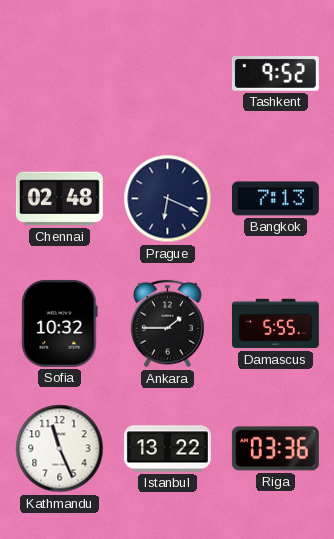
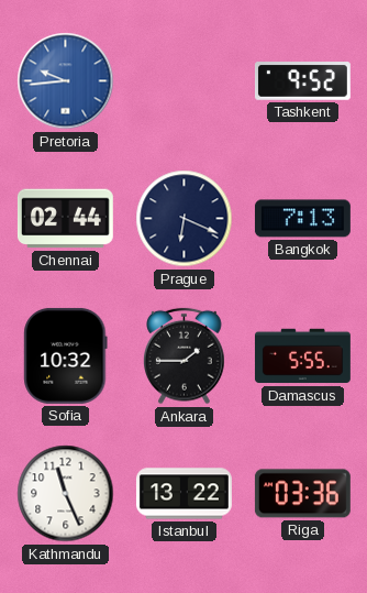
Pretoria: none -> 9:44 (66, 81)
Chennai: 02:48 -> 02:44 (65, 219)
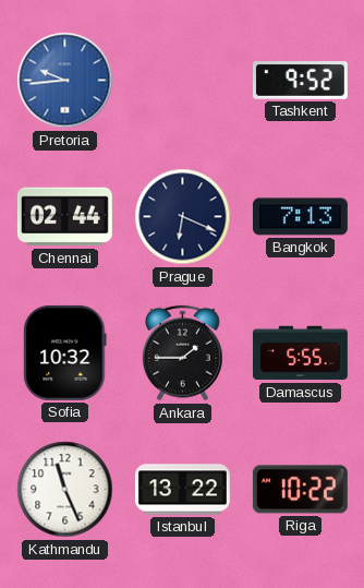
Riga: 03:36 -> 10:22 (300, 490)
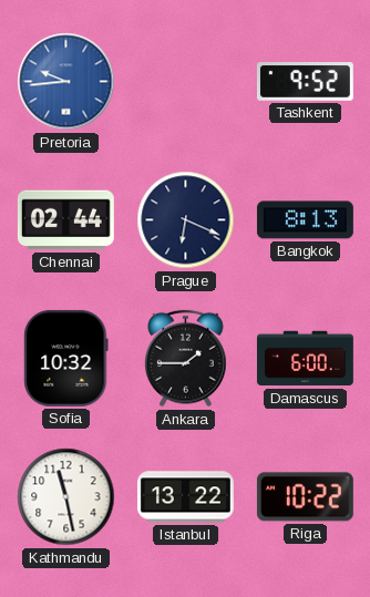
Bangkok: 7:13 -> 8:13 (305, 220)
Damascus: 5:55 -> 6:00 (305, 359)
Kathmandu: 11:26 -> 11:28 (66, 497)
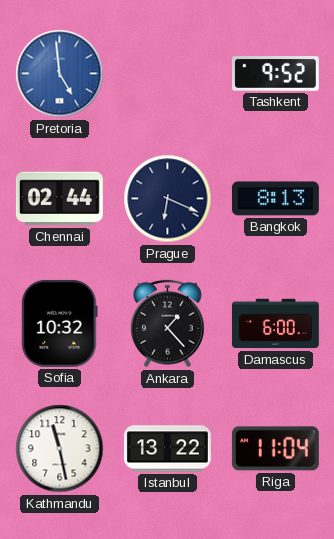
Pretoria: 9:44 -> 4:59 (60, 74)
Ankara: 1:45 -> 1:23 (168, 324)
Riga: 10:22 -> 11:04 (275, 449)
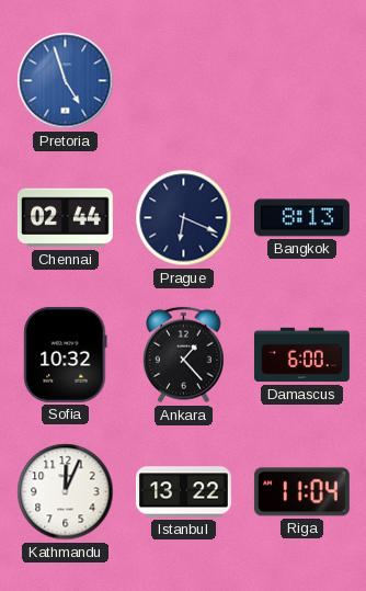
Pretoria: 4:59 -> 4:57 (66, 81)
Tashkent: 9:52 -> none (275, 74)
Kathmandu: 11:28 -> 12:04 (66, 492)
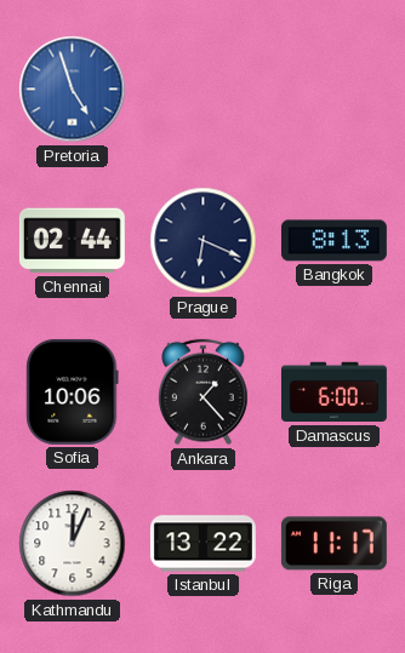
Sofia: 10:32 -> 10:06 (73, 391)
Riga: 11:04 -> 11:17 (333, 544)
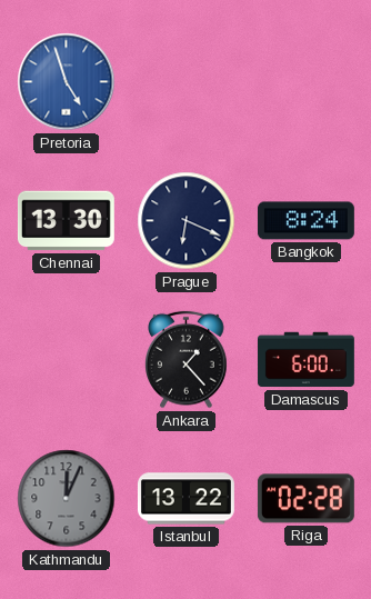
Chennai: 02:44 -> 13:30 (66, 221)
Bangkok: 8:13 -> 8:24 (305, 221)
Sofia: 10:06 -> none (73, 391)
Kathmandu dial: white -> grey (67, 499)
Riga: 11:17 -> 02:28 (305, 499)
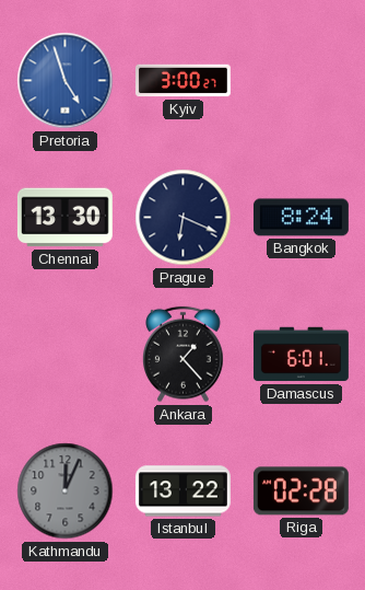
Kyiv: none -> 3:00 (182, 81)
Damascus: 6:00 -> 6:01 (301, 355)
